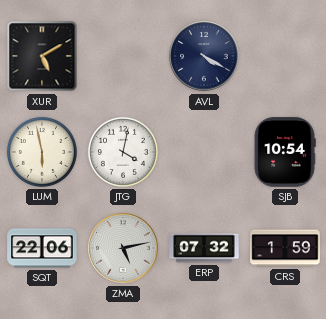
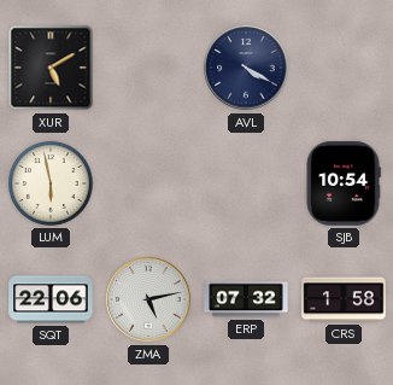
JTG: 4:02 -> none (123, 152)
CRS: 1:59 -> 1:58 (344, 299)
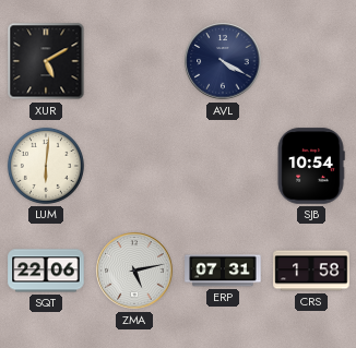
LUM: 5:58 -> 6:01 (46, 166)
ERP: 07:32 -> 07:31 (223, 271)
